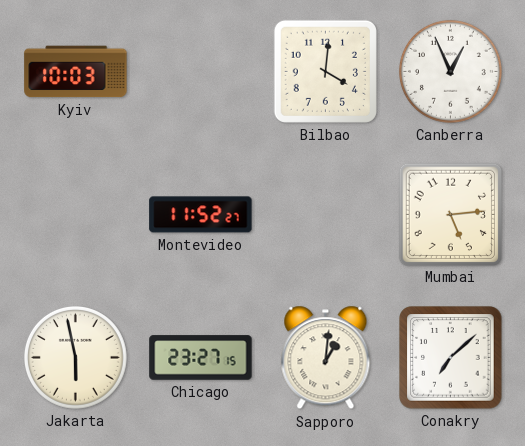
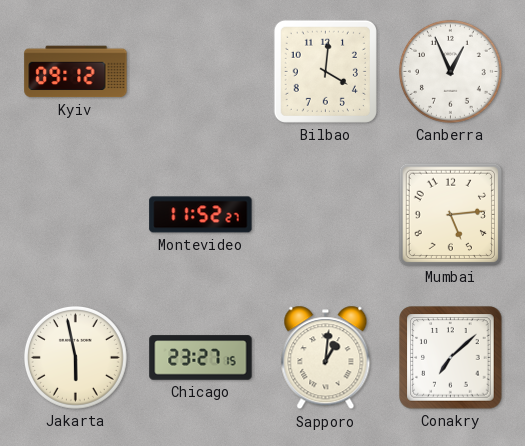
Kyiv: 10:03 -> 09:12 (76, 72)
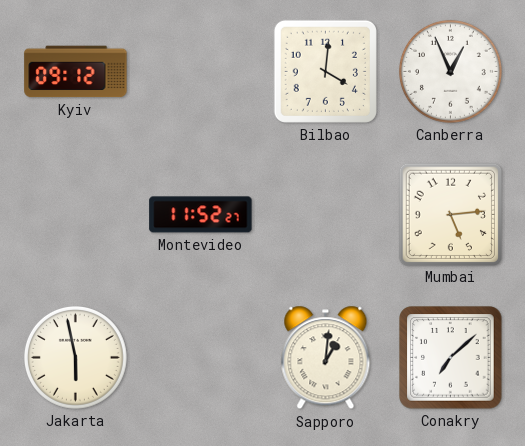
Chicago: 23:27 -> none (201, 358)
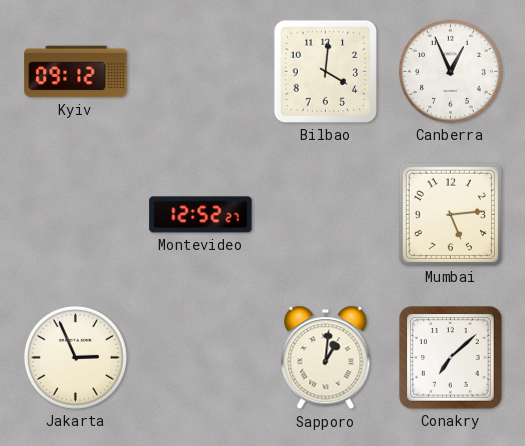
Montevideo: 11:52 -> 12:52 (201, 215)
Jakarta: 5:58 -> 2:56 (75, 357)
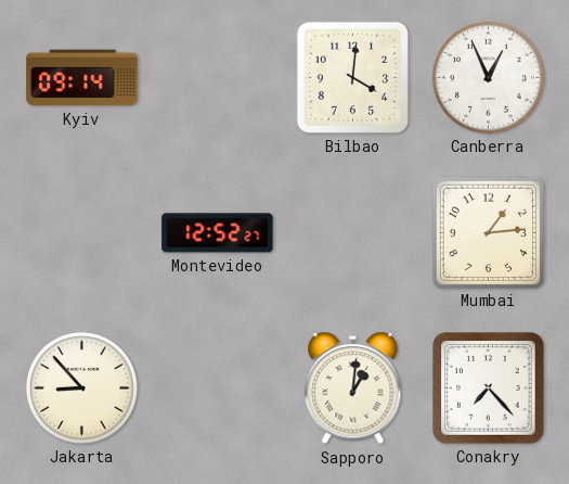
Kyiv: 09:12 -> 09:14 (82, 78)
Mumbai: 5:14 -> 1:14 (488, 232)
Jakarta: 2:56 -> 8:53 (81, 387)
Conakry: 7:08 -> 7:23 (489, 389)
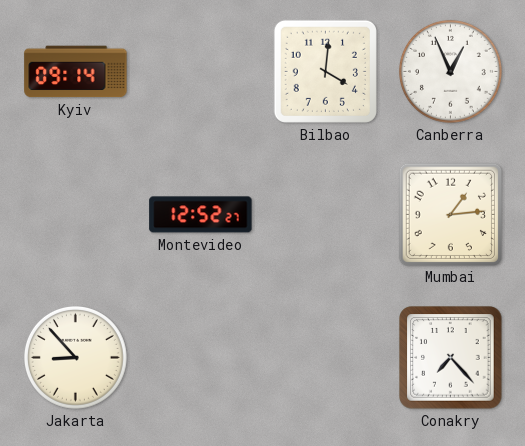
Sapporo: 1:01 -> none (353, 389)
